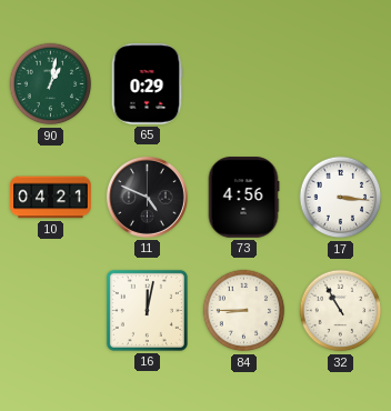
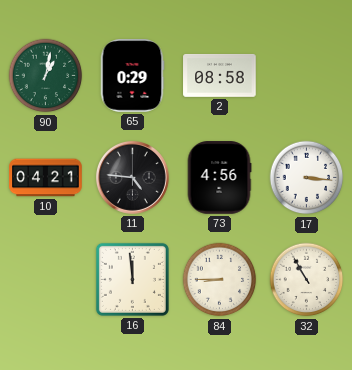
2: none -> 08:58 (220, 76)
11: 4:49 -> 4:46 (132, 177)
16: 12:02 -> 11:59 (132, 279)
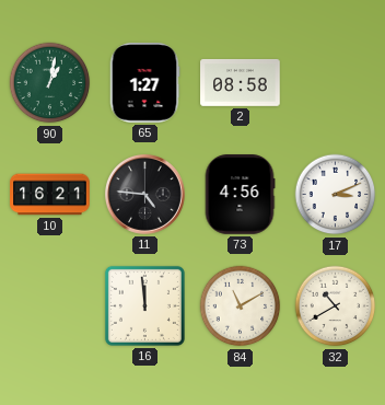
65: 0:29 -> 1:27 (144, 83)
10: 04:21 -> 16:21 (50, 195)
17: 3:16 -> 3:11 (336, 195)
84: 8:45 -> 11:10 (241, 306)
32: 10:55 -> 10:40 (336, 306)
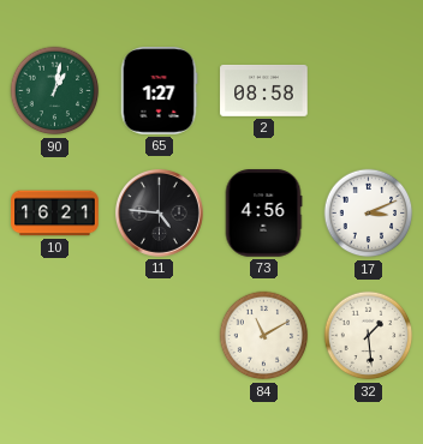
16: 11:59 -> none (144, 305)
32: 10:40 -> 1:29 (369, 336)
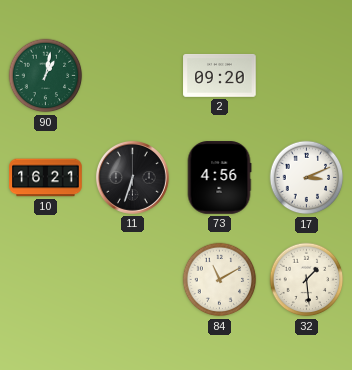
65: 1:27 -> none (159, 91)
2: 08:58 -> 09:20 (220, 76)
11: 4:46 -> 6:33 (132, 177)
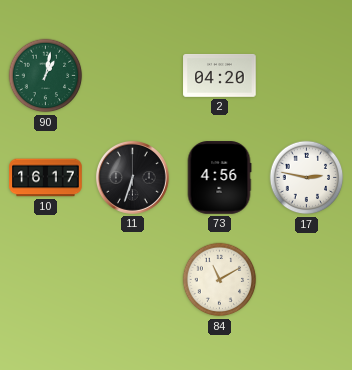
2: 09:20 -> 04:20 (220, 76)
10: 16:21 -> 16:17 (46, 178)
17: 3:11 -> 2:47 (307, 178)
32: 1:29 -> none (307, 280)
